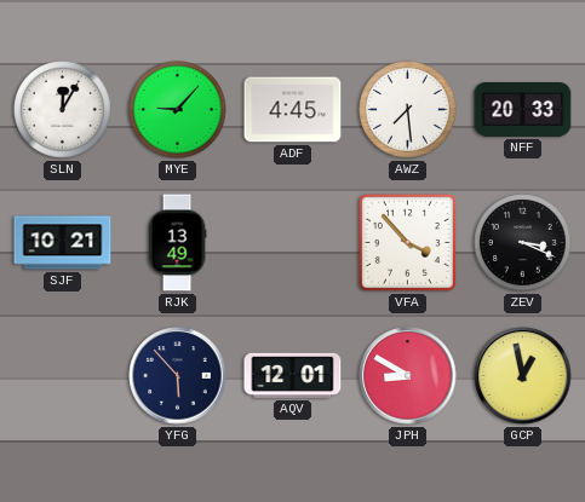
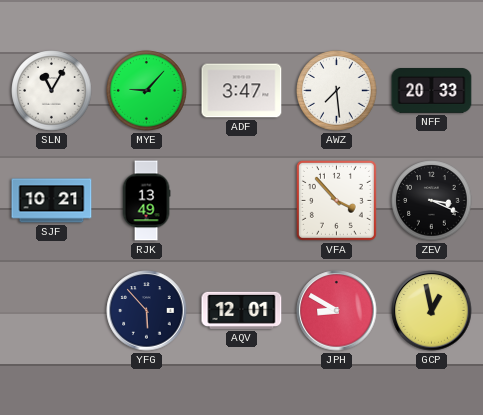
SLN: 12:05 -> 11:05 (52, 91)
ADF: 4:45 -> 3:47 (242, 91)
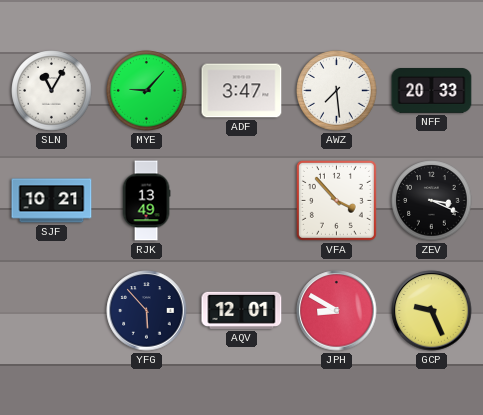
GCP: 12:58 -> 9:26 (432, 311)
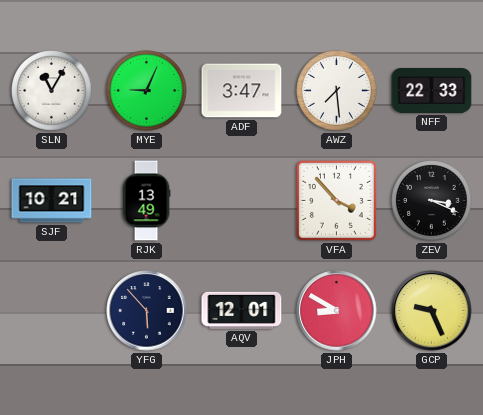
MYE: 9:07 -> 9:04 (147, 91)
NFF: 20:33 -> 22:33 (432, 91)
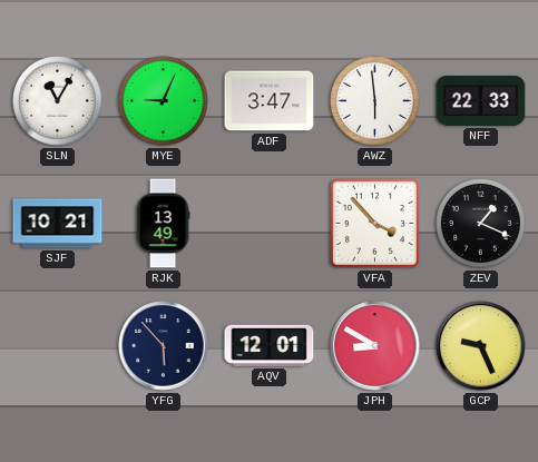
AWZ: 7:29 -> 5:59 (375, 101)
ZEV: 3:19 -> 1:19 (481, 224)
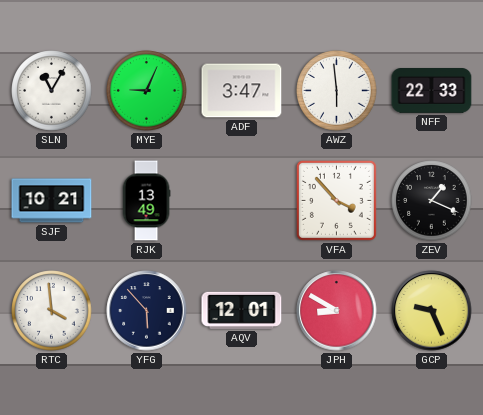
RTC: none -> 3:59 (52, 311)
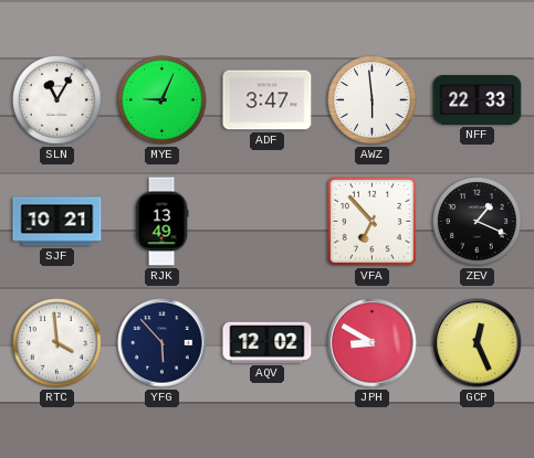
VFA: 3:53 -> 6:53 (371, 221)
AQV: 12:01 -> 12:02 (268, 342)
GCP: 9:26 -> 12:26 (478, 343)
